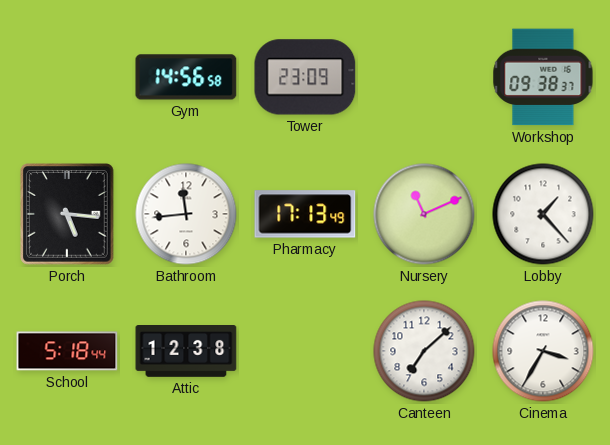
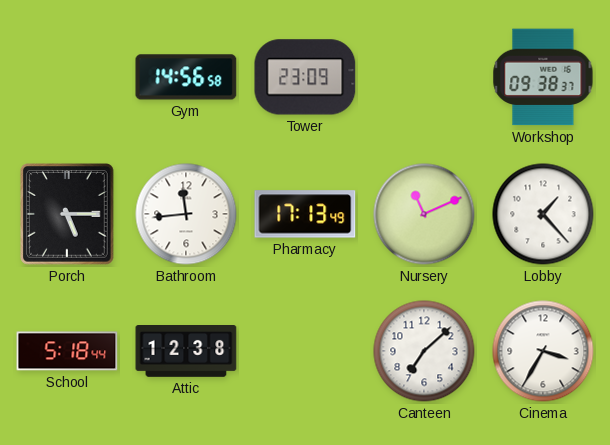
Porch: 5:16 -> 5:15 (68, 215)
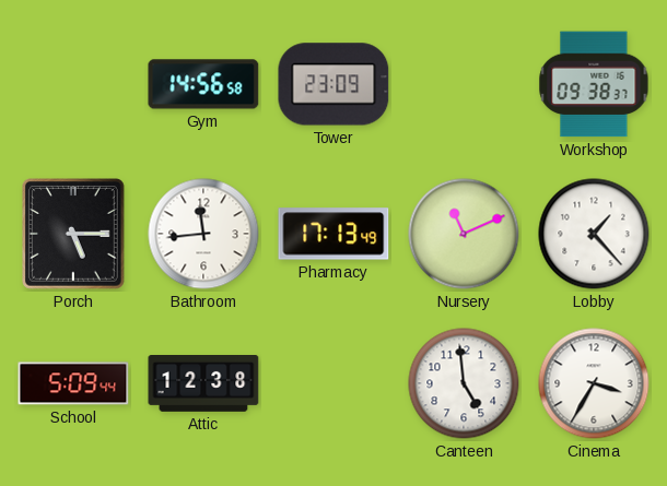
School: 5:18 -> 5:09 (73, 383)
Canteen: 7:08 -> 4:59 (464, 383)
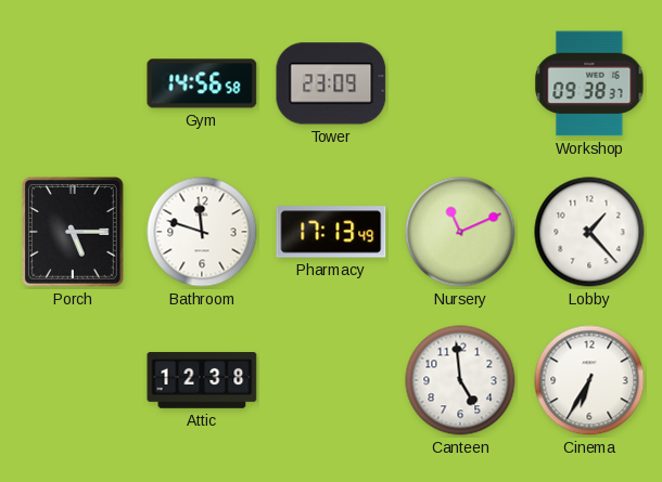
Bathroom: 11:44 -> 11:48 (202, 232)
School: 5:09 -> none (73, 383)
Cinema: 3:35 -> 6:35 (589, 380)
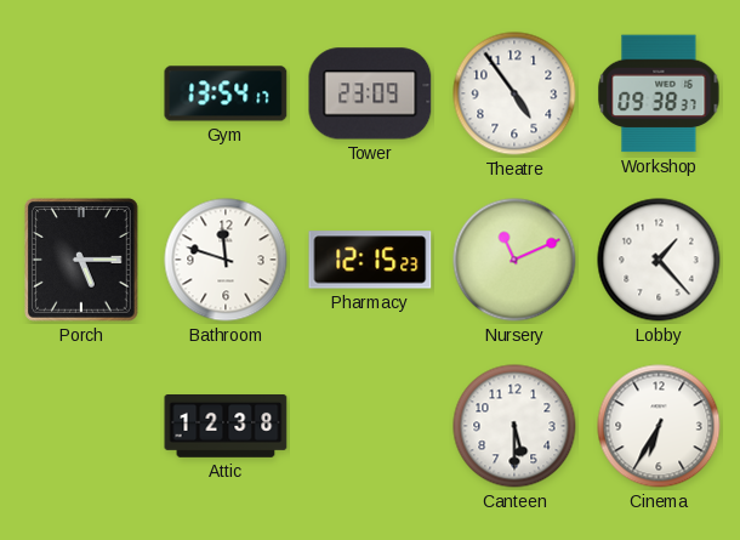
Gym: 14:56 -> 13:54 (226, 93)
Theatre: none -> 4:54 (514, 93)
Pharmacy: 17:13 -> 12:15 (370, 260)
Canteen: 4:59 -> 5:30 (514, 426)
